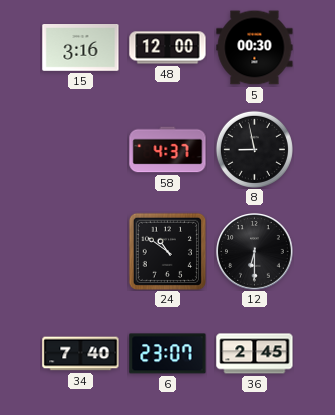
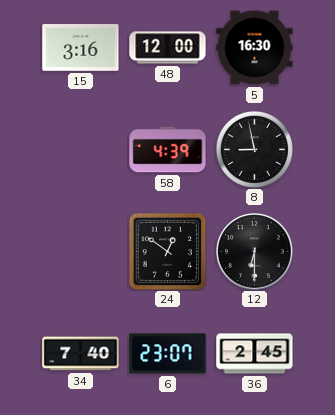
5: 00:30 -> 16:30 (255, 48)
58: 4:37 -> 4:39 (168, 150)
24: 10:51 -> 12:51 (167, 251)
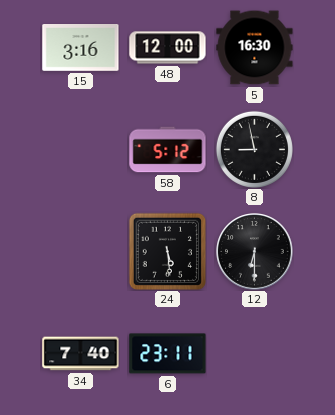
58: 4:39 -> 5:12 (168, 150)
24: 12:51 -> 5:29 (167, 251)
6: 23:07 -> 23:11 (168, 354)
36: 2:45 -> none (255, 354)
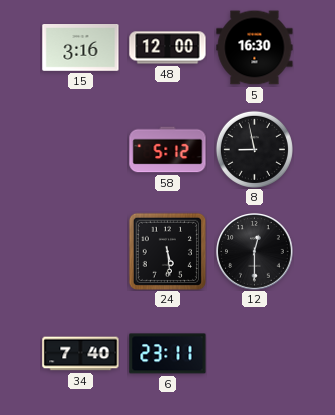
12: 6:30 -> 12:30 (255, 252)
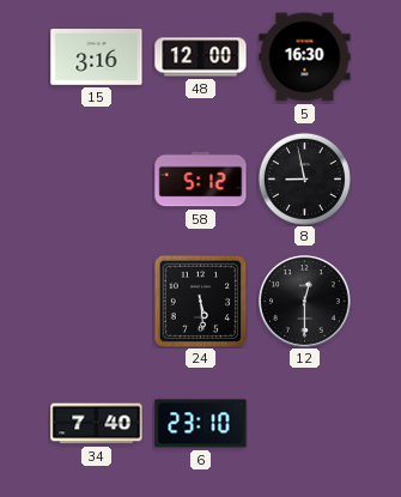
6: 23:11 -> 23:10 (201, 424)
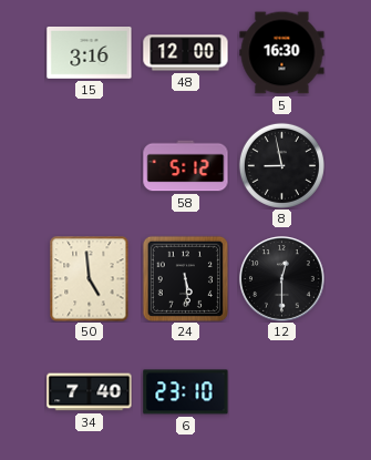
50: none -> 4:59 (90, 278)
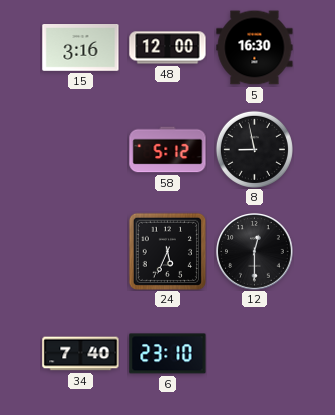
50: 4:59 -> none (90, 278)
24: 5:29 -> 5:34 (167, 251)
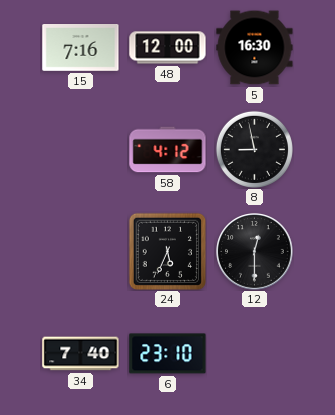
15: 3:16 -> 7:16 (81, 48)
58: 5:12 -> 4:12 (168, 150)
